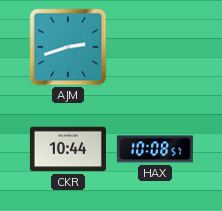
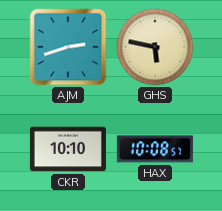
GHS: none -> 5:47 (155, 47)
CKR: 10:44 -> 10:10 (68, 149)
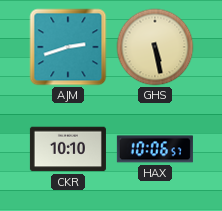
GHS: 5:47 -> 5:28 (155, 47)
HAX: 10:08 -> 10:06 (155, 149)
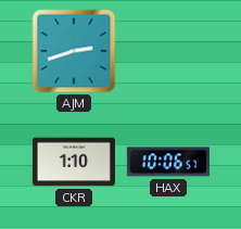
GHS: 5:28 -> none (155, 47)
CKR: 10:10 -> 1:10 (74, 162)
